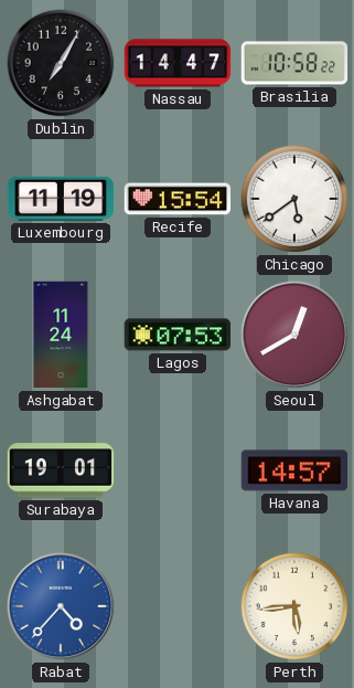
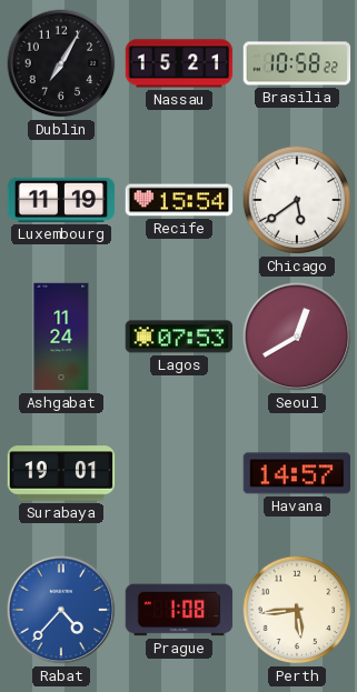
Nassau: 14:47 -> 15:21 (179, 63)
Prague: none -> 1:08 (179, 610)
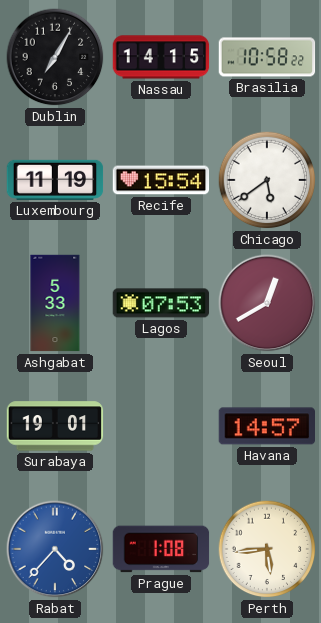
Nassau: 15:21 -> 14:15 (161, 57)
Ashgabat: 11:24 -> 5:33 (55, 303)
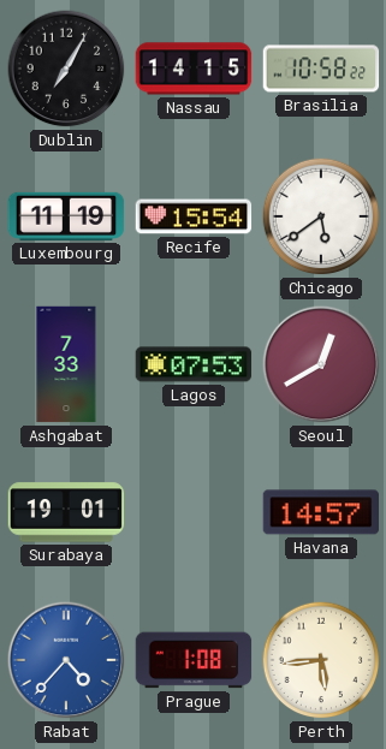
Ashgabat: 5:33 -> 7:33 (66, 364)
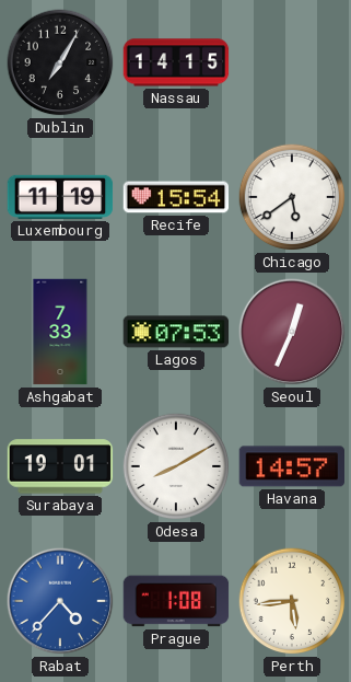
Brasilia: 10:58 -> none (321, 69)
Seoul: 12:40 -> 12:34 (292, 332)
Odesa: none -> 8:10 (176, 466)
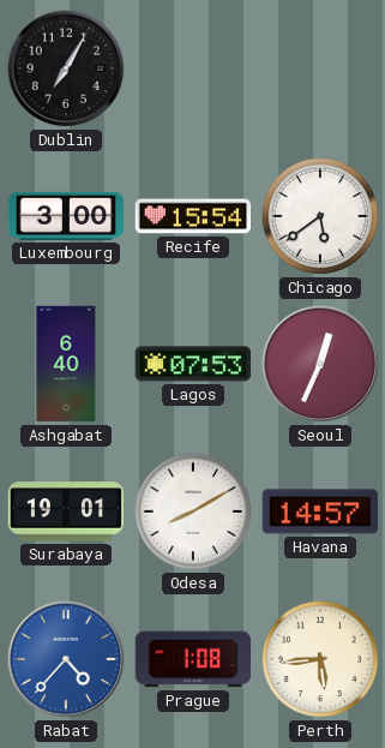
Nassau: 14:15 -> none (176, 62)
Luxembourg: 11:19 -> 3:00 (66, 216)
Ashgabat: 7:33 -> 6:40 (66, 364)
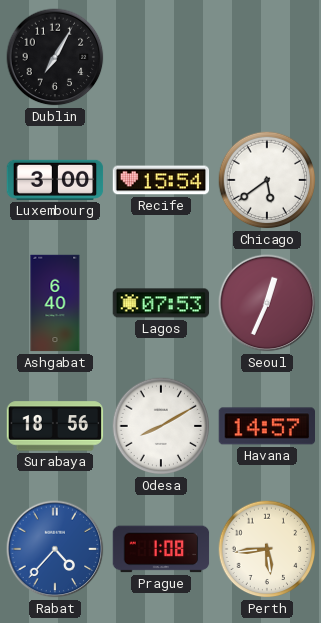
Surabaya: 19:01 -> 18:56 (55, 426)
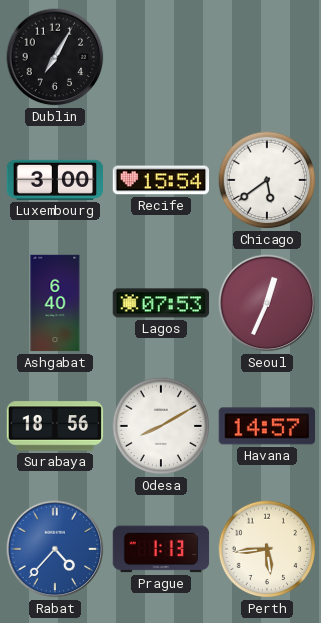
Prague: 1:08 -> 1:13 (161, 549)
